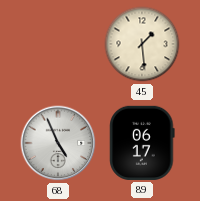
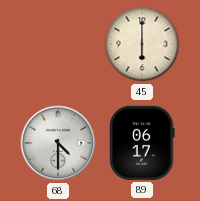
45: 1:29 -> 6:00 (142, 44)
68: 4:56 -> 4:30 (58, 143)
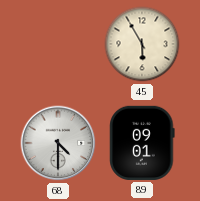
45: 6:00 -> 5:55 (142, 44)
89: 06:17 -> 09:01 (142, 143)
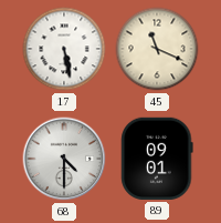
17: none -> 5:28 (64, 49)
45: 5:55 -> 11:19 (157, 49)
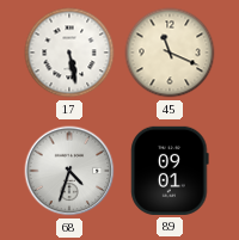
68: 4:30 -> 4:33 (69, 171)
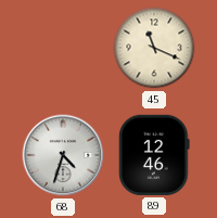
17: 5:28 -> none (69, 53)
89: 09:01 -> 12:46 (154, 155)
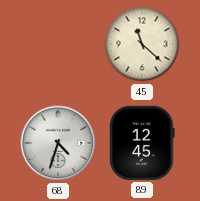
45: 11:19 -> 11:22 (142, 44)
89: 12:46 -> 12:45 (142, 143)
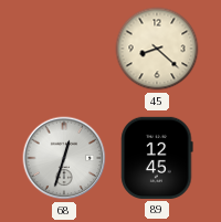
45: 11:22 -> 8:22 (157, 49)
68: 4:33 -> 12:33 (64, 158)
